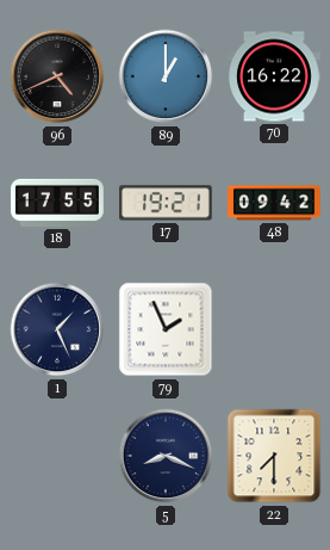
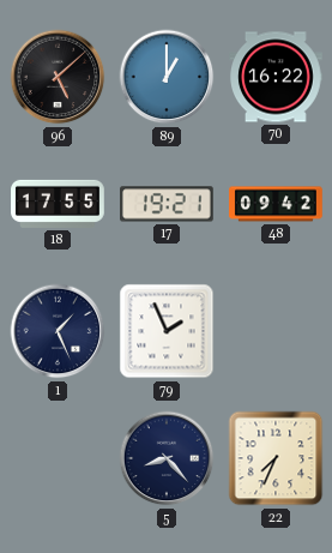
96: 4:41 -> 5:08 (58, 77)
5: 8:19 -> 8:23 (167, 458)
22: 7:30 -> 7:34 (276, 458)
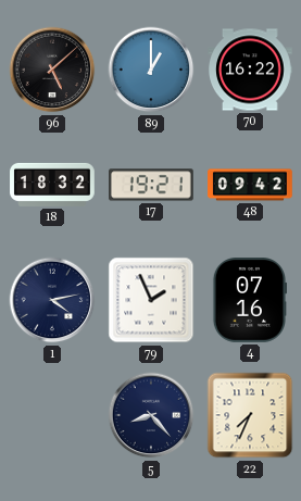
18: 17:55 -> 18:32 (52, 185)
1: 1:26 -> 4:13 (52, 300)
4: none -> 07:16 (249, 301)
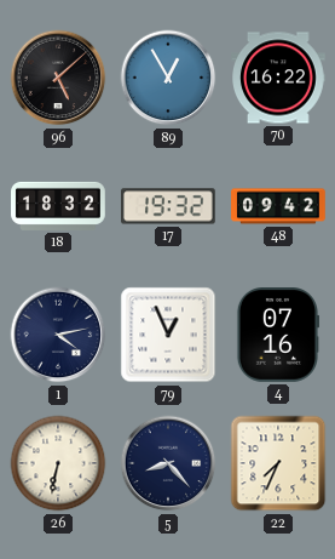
89: 1:00 -> 12:55 (168, 78)
17: 19:21 -> 19:32 (169, 206)
79: 1:56 -> 12:56 (168, 335)
26: none -> 6:32 (58, 463)
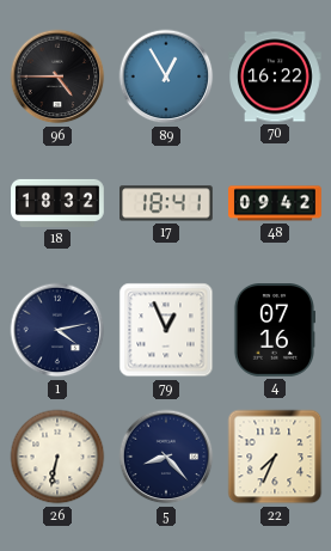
96: 5:08 -> 4:45 (57, 76)
17: 19:32 -> 18:41 (167, 203)
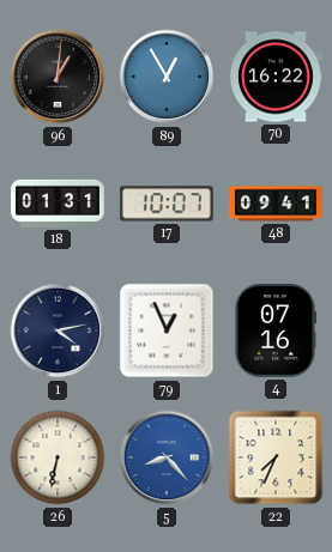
96: 4:45 -> 1:01 (58, 77)
18: 18:32 -> 01:31 (58, 204)
17: 18:41 -> 10:07 (168, 204)
48: 09:42 -> 09:41 (276, 204)
5 dial: navy -> blue (167, 457)
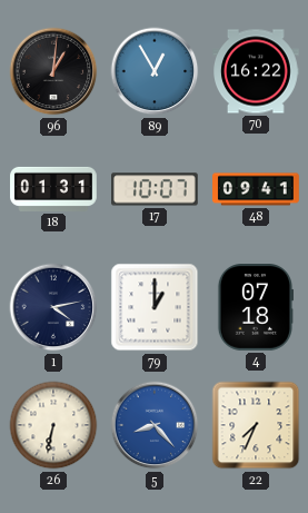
79: 12:56 -> 1:00 (155, 307)
4: 07:16 -> 07:18 (255, 308)
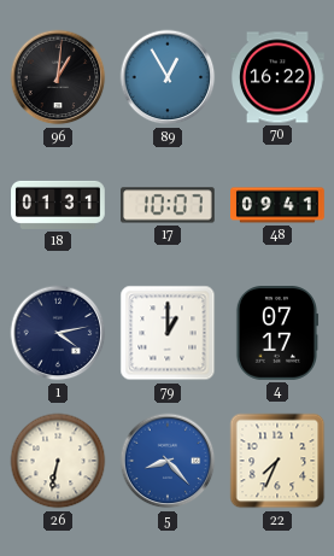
4: 07:18 -> 07:17 (276, 334)
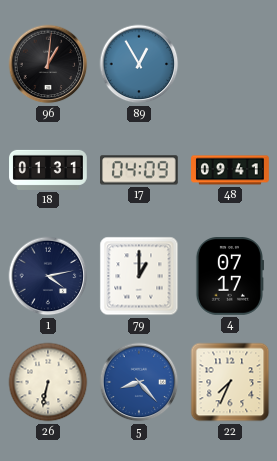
70: 16:22 -> none (277, 77)
17: 10:07 -> 04:09 (140, 170)
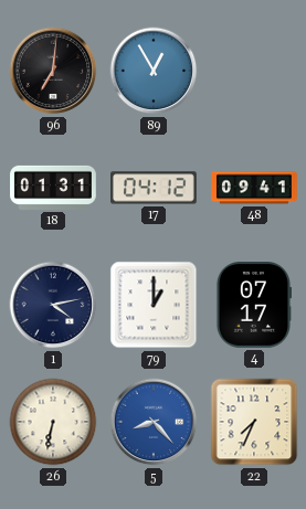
96: 1:01 -> 7:01 (53, 71)
17: 04:09 -> 04:12 (155, 188)
